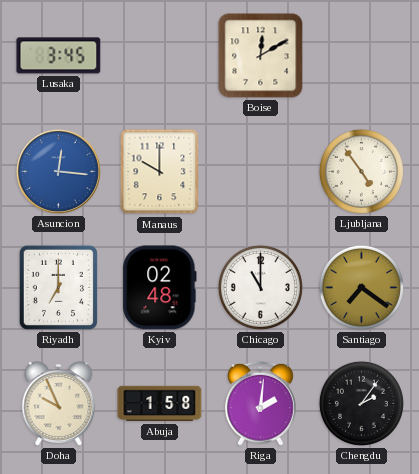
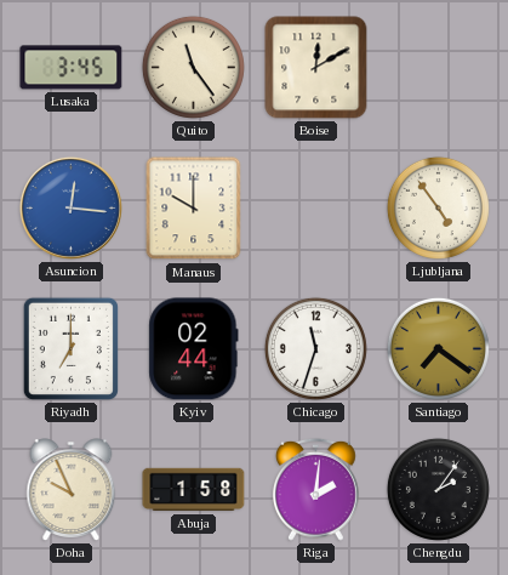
Quito: none -> 11:24 (193, 67)
Kyiv: 02:48 -> 02:44 (194, 349)
Chicago: 11:00 -> 11:33 (315, 348)
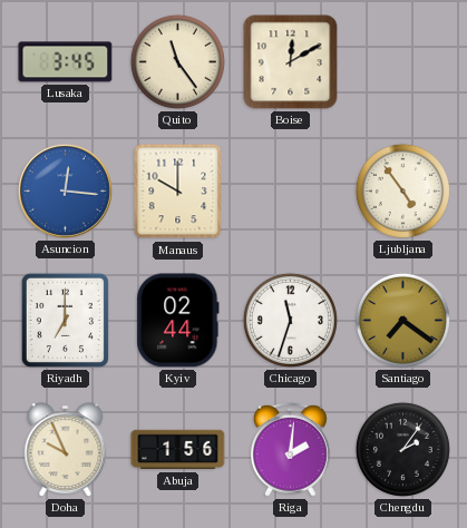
Abuja: 1:58 -> 1:56 (178, 450)
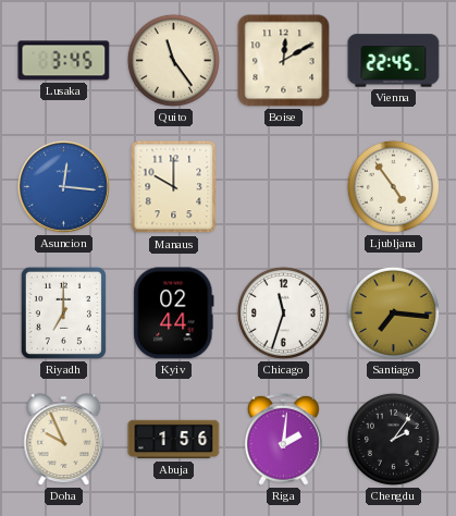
Vienna: none -> 22:45 (394, 61)
Santiago: 7:21 -> 7:16 (393, 312)
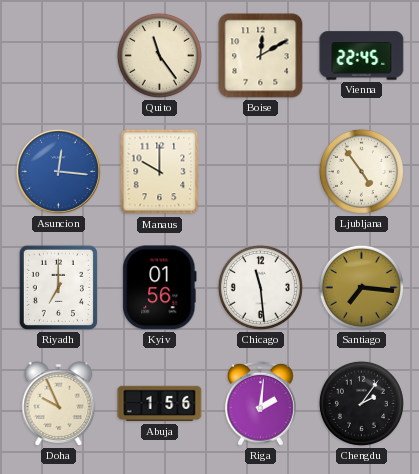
Lusaka: 3:45 -> none (64, 61)
Kyiv: 02:44 -> 01:56 (160, 288)
Chicago: 11:33 -> 11:29 (260, 287)
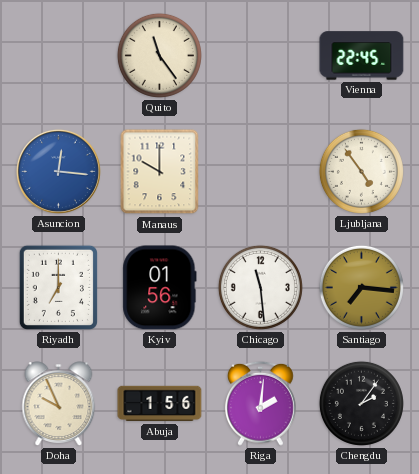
Boise: 12:10 -> none (261, 56)
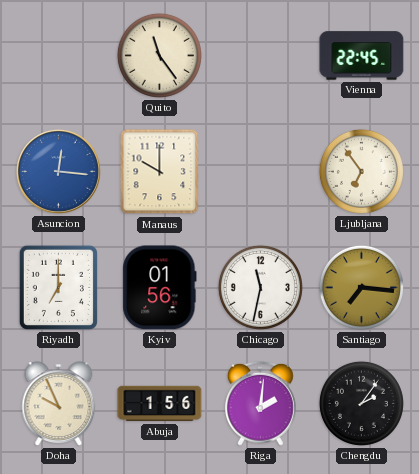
Ljubljana: 4:54 -> 6:54 (361, 171)
Chicago: 11:29 -> 11:32 (260, 287)
